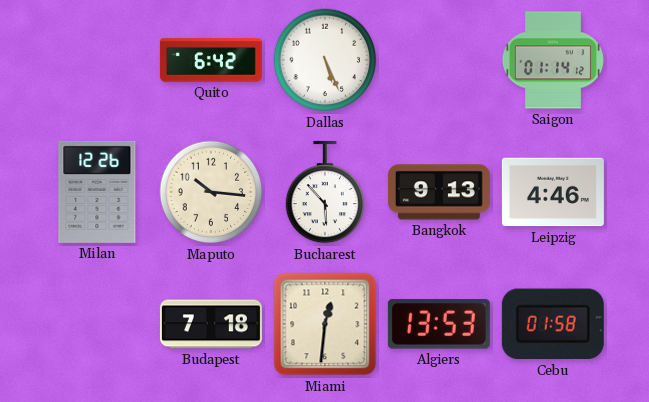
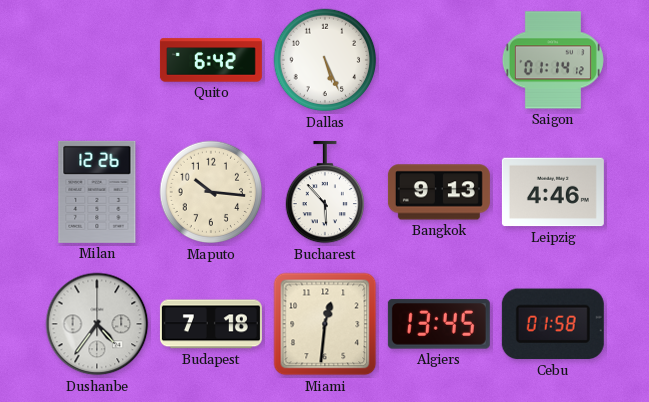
Dushanbe: none -> 4:36 (97, 324)
Algiers: 13:53 -> 13:45 (439, 324)
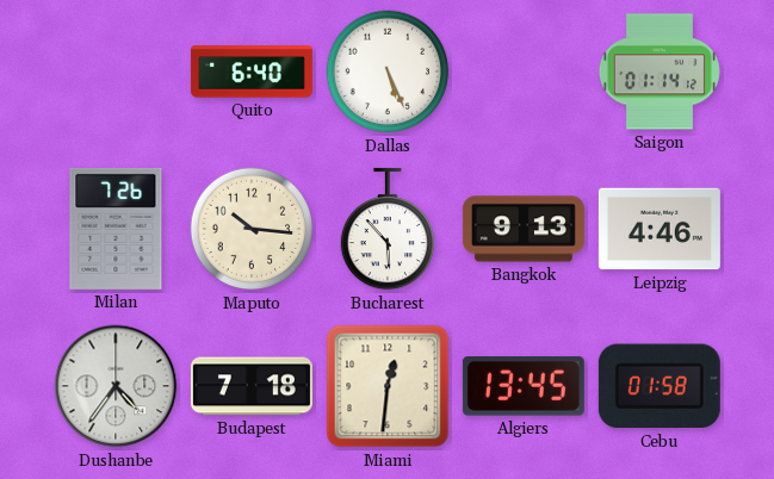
Quito: 6:42 -> 6:40 (252, 71)
Milan: 12:26 -> 7:26 (116, 229)
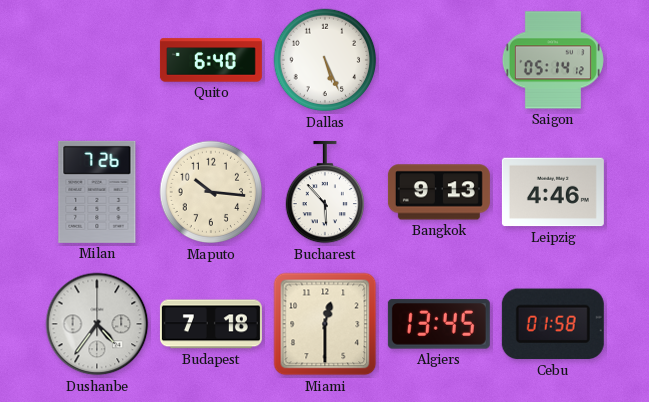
Saigon: 01:14 -> 05:14 (553, 60)
Miami: 12:31 -> 12:30 (325, 324)
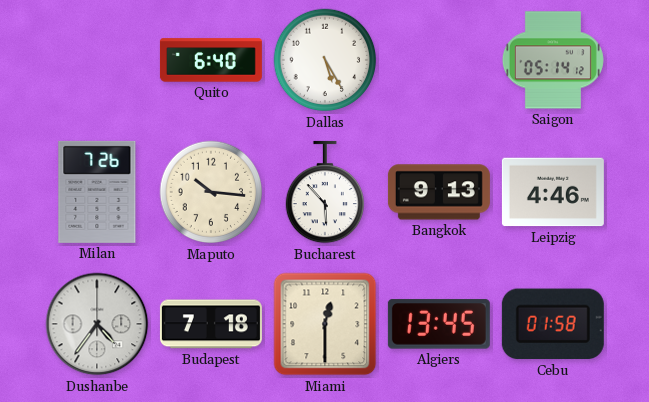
Dallas: 5:26 -> 5:25 (325, 60)
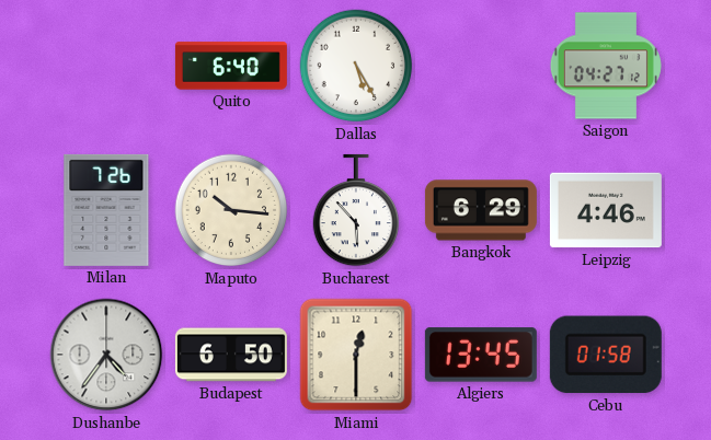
Saigon: 05:14 -> 04:27 (606, 66)
Bangkok: 9:13 -> 6:29 (481, 210)
Budapest: 7:18 -> 6:50 (231, 355)
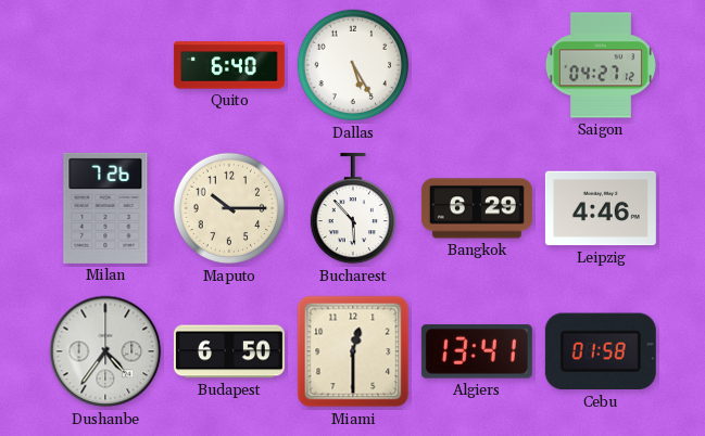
Maputo: 10:16 -> 10:15 (229, 208)
Algiers: 13:45 -> 13:41 (477, 351)
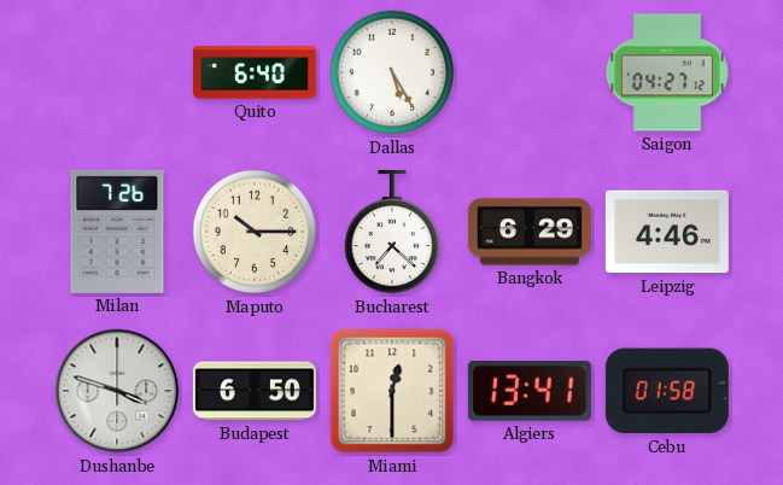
Bucharest: 5:53 -> 7:22 (391, 232)
Dushanbe: 4:36 -> 3:48 (117, 391)
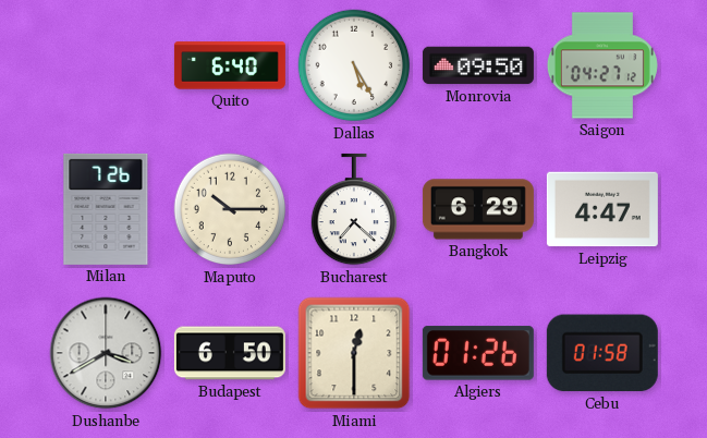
Monrovia: none -> 09:50 (478, 65)
Leipzig: 4:46 -> 4:47 (602, 209)
Dushanbe: 3:48 -> 3:40 (106, 353)
Algiers: 13:41 -> 01:26 (478, 353)
